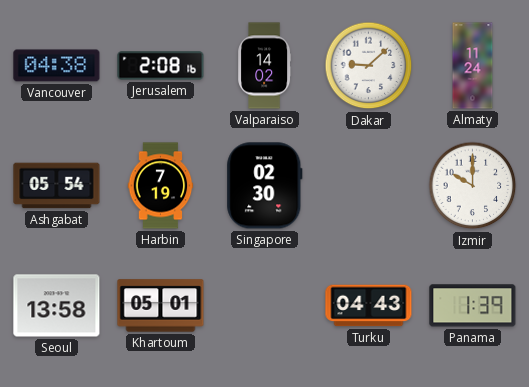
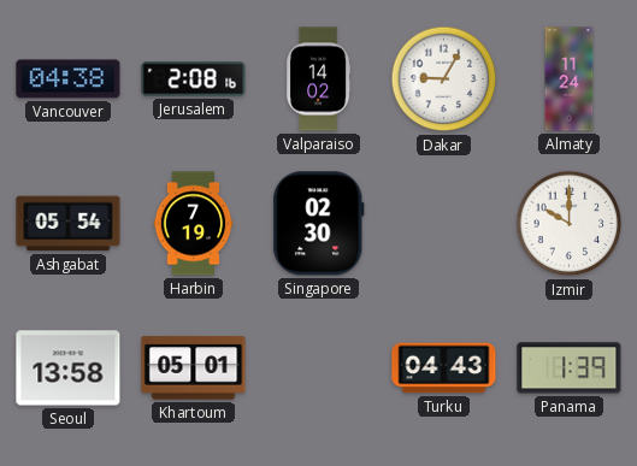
Dakar: 9:08 -> 9:05 (444, 79)
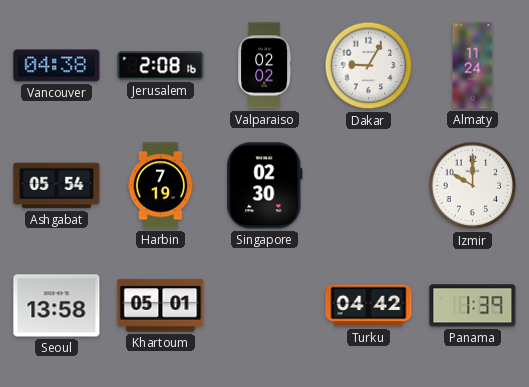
Valparaiso: 14:02 -> 02:02 (265, 66)
Turku: 04:43 -> 04:42 (369, 306)
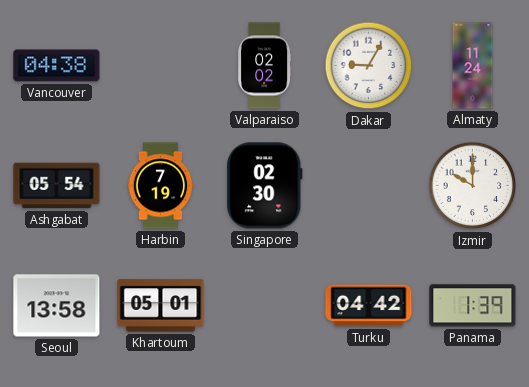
Jerusalem: 2:08 -> none (161, 66)
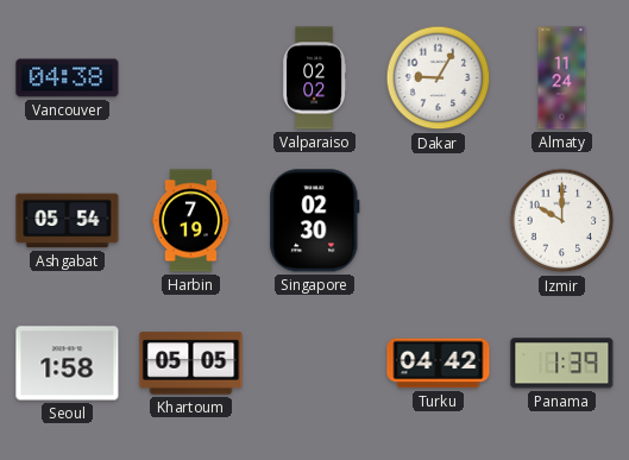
Seoul: 13:58 -> 1:58 (68, 364)
Khartoum: 05:01 -> 05:05 (191, 364)
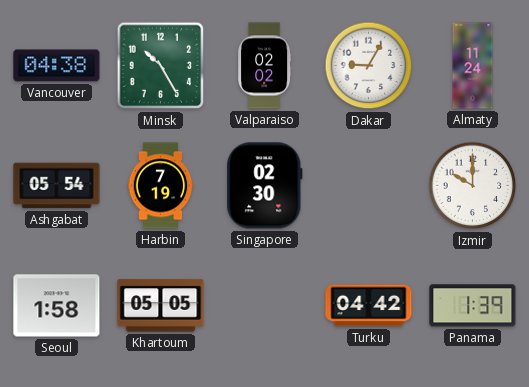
Minsk: none -> 10:25 (161, 66)
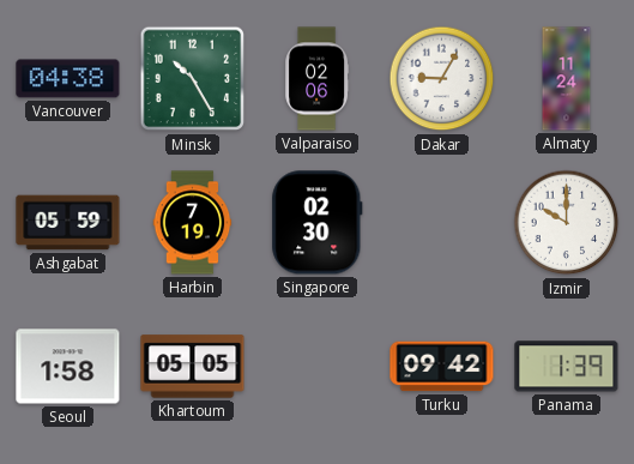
Valparaiso: 02:02 -> 02:06 (318, 79)
Ashgabat: 05:54 -> 05:59 (68, 223)
Turku: 04:42 -> 09:42 (442, 367)
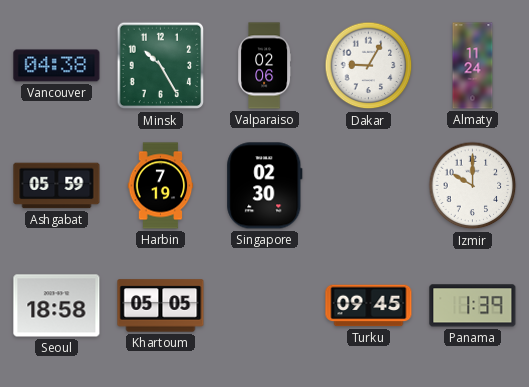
Seoul: 1:58 -> 18:58 (57, 306)
Turku: 09:42 -> 09:45 (369, 306)
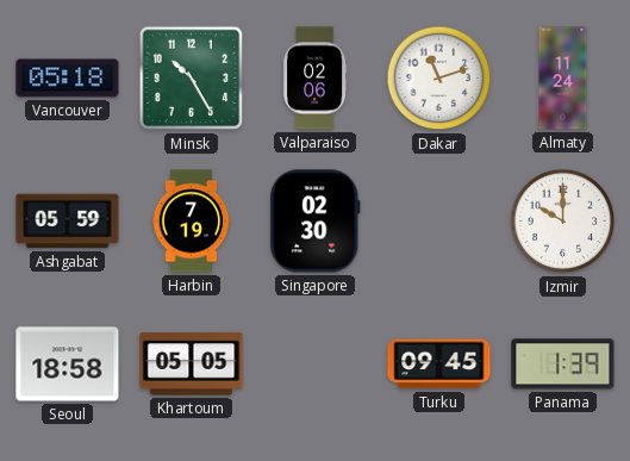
Vancouver: 04:38 -> 05:18 (68, 79)
Dakar: 9:05 -> 11:12 (439, 79)
